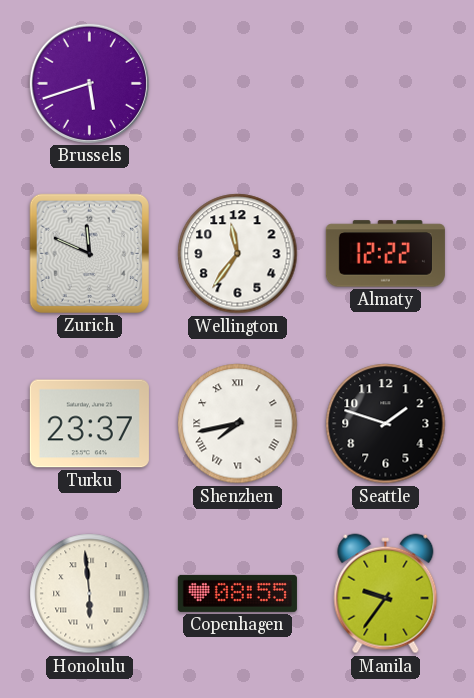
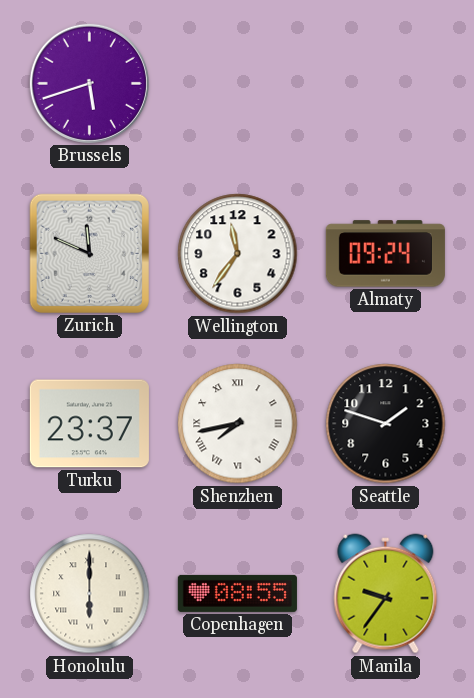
Almaty: 12:22 -> 09:24 (385, 254)
Honolulu: 5:59 -> 6:00 (90, 594)
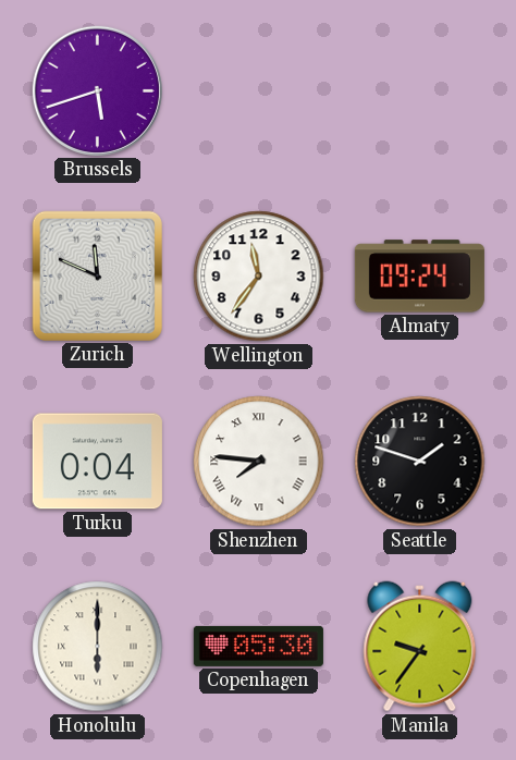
Turku: 23:37 -> 0:04 (97, 462)
Shenzhen: 7:43 -> 7:46 (259, 462)
Copenhagen: 08:55 -> 05:30 (258, 646)
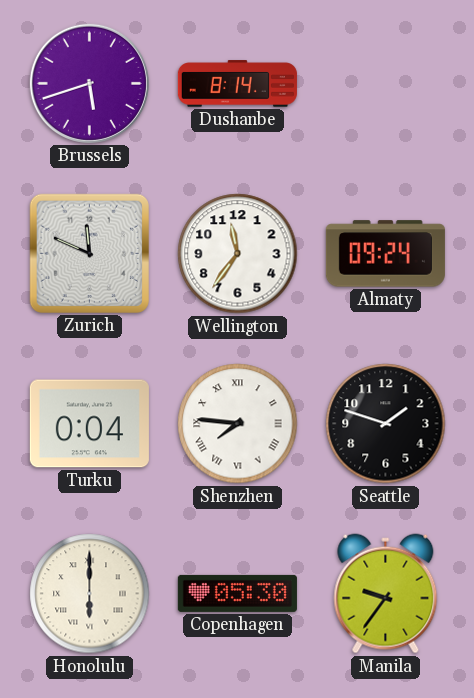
Dushanbe: none -> 8:14 (237, 84)
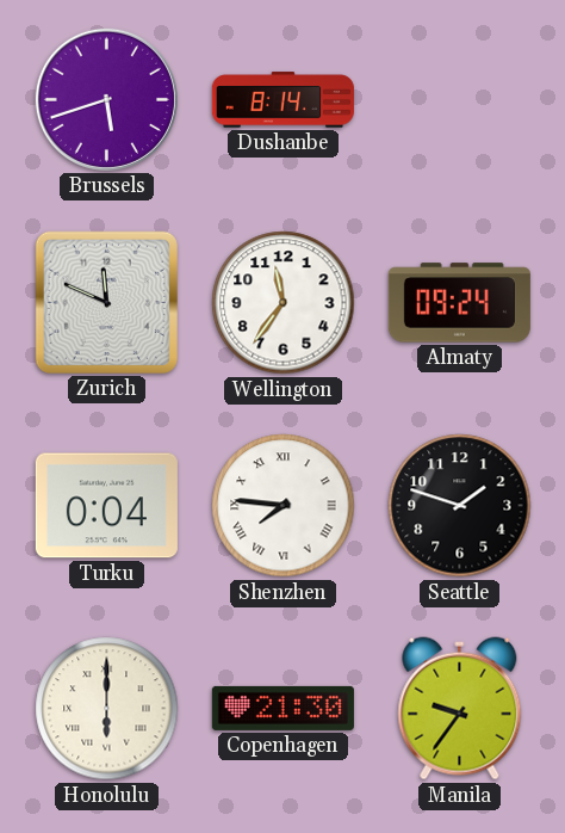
Copenhagen: 05:30 -> 21:30 (282, 708)
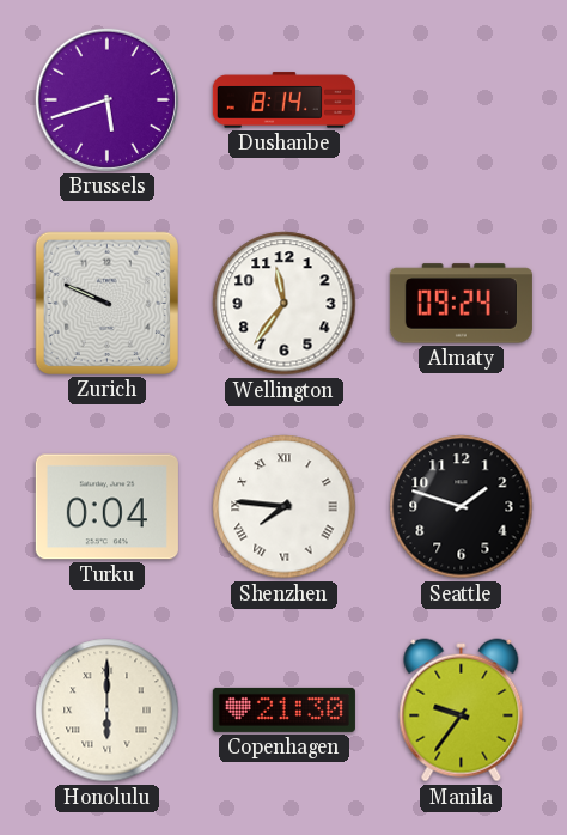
Zurich: 11:49 -> 9:49 (106, 303)
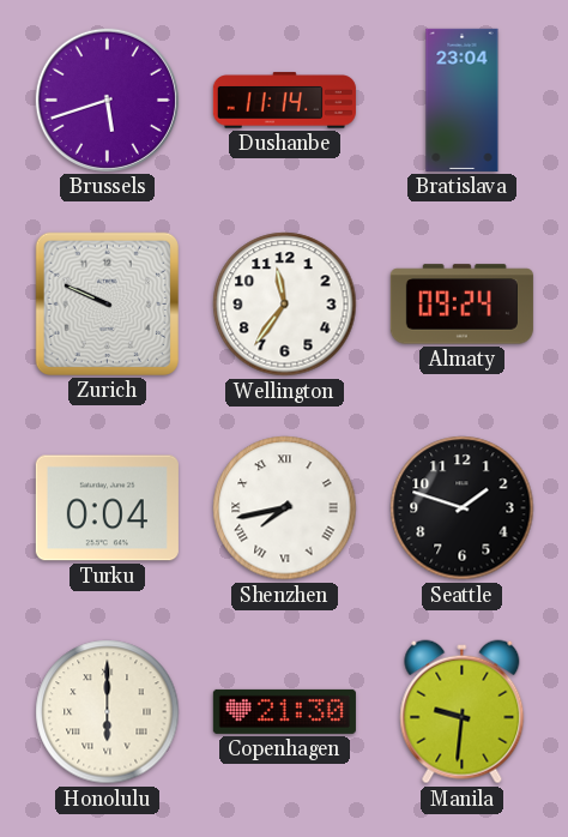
Dushanbe: 8:14 -> 11:14 (284, 101)
Bratislava: none -> 23:04 (463, 100)
Shenzhen: 7:46 -> 7:43 (285, 508)
Manila: 9:36 -> 9:31 (463, 712)
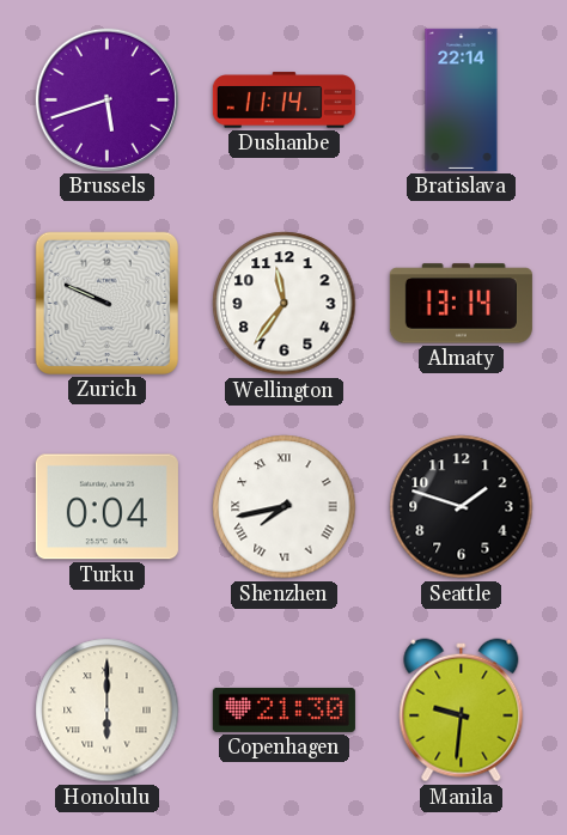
Bratislava: 23:04 -> 22:14 (462, 99)
Almaty: 09:24 -> 13:14 (461, 304)
